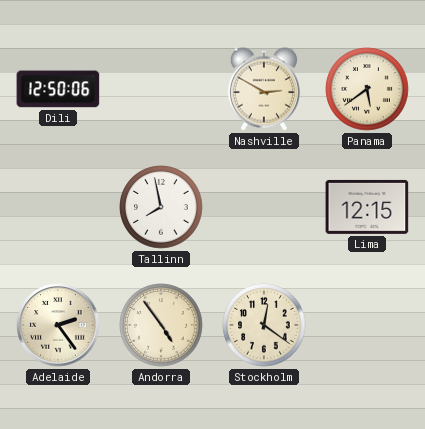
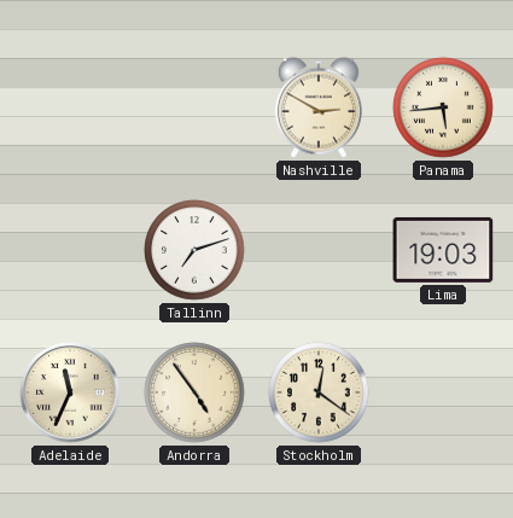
Dili: 12:50 -> none (58, 89)
Panama: 5:39 -> 5:44 (443, 107)
Tallinn: 7:58 -> 7:12 (194, 250)
Lima: 12:15 -> 19:03 (443, 250)
Adelaide: 2:24 -> 11:34 (70, 392)
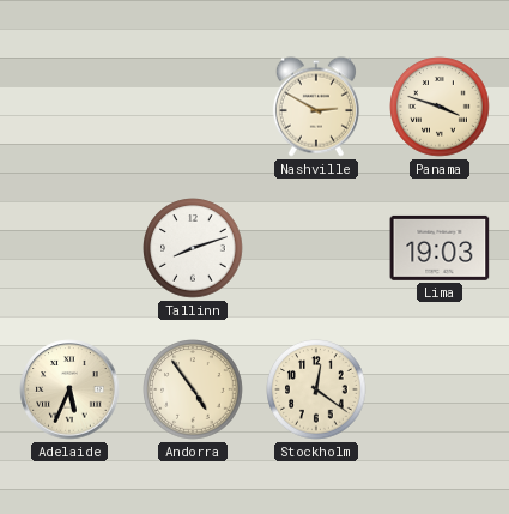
Panama: 5:44 -> 3:48 (440, 107)
Tallinn: 7:12 -> 8:12 (193, 248)
Adelaide: 11:34 -> 5:34 (69, 389)
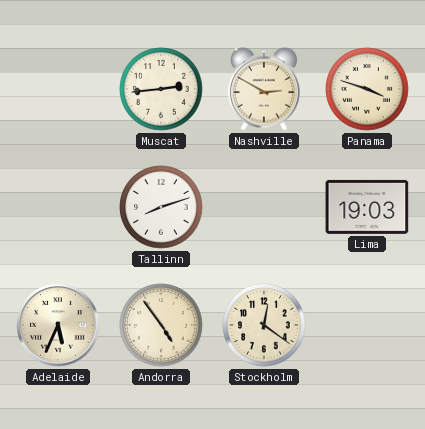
Muscat: none -> 2:44 (161, 89)
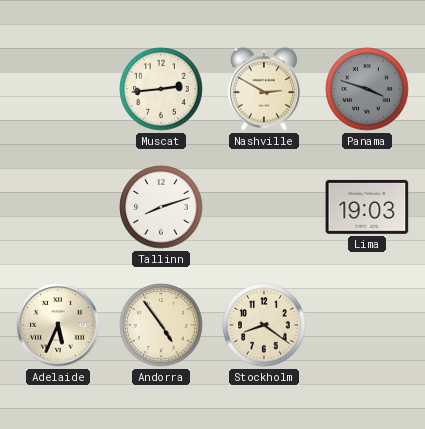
Panama dial: cream -> grey (367, 89)
Stockholm: 12:21 -> 8:21 (264, 325)
